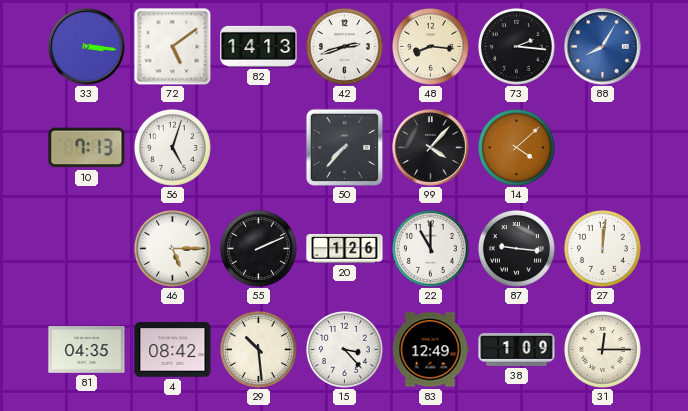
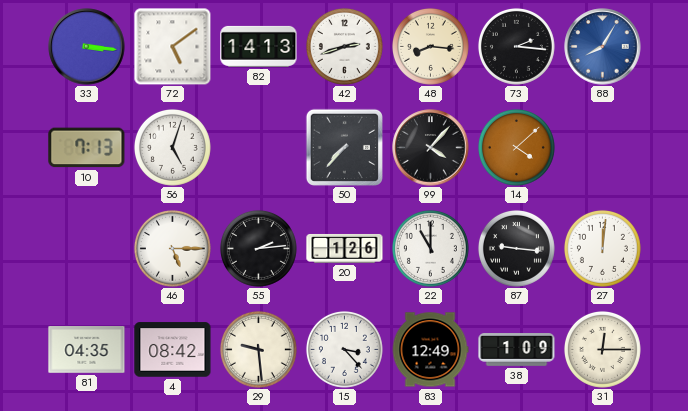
55: 2:11 -> 2:14 (258, 248)
29: 10:29 -> 9:29 (258, 349)
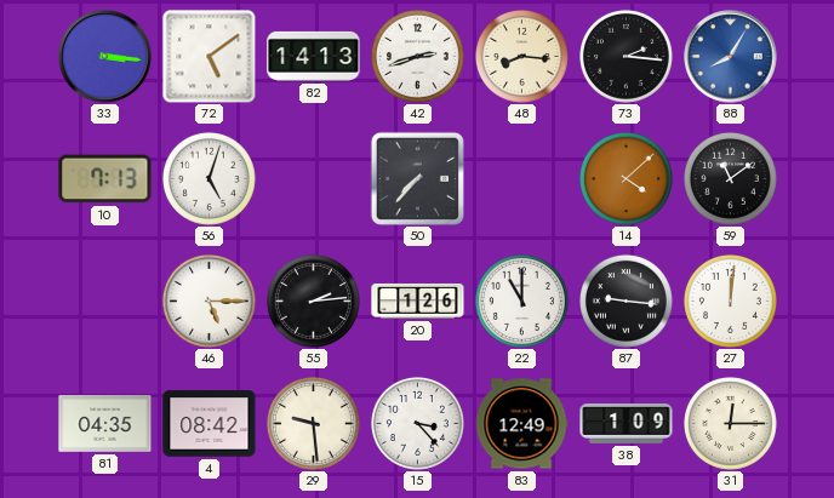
99: 4:07 -> none (431, 148)
59: none -> 11:09 (730, 178)
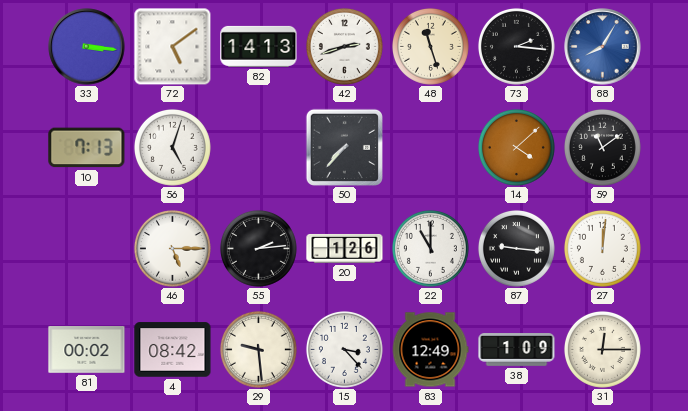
48: 8:16 -> 11:27 (430, 46)
81: 04:35 -> 00:02 (87, 350)
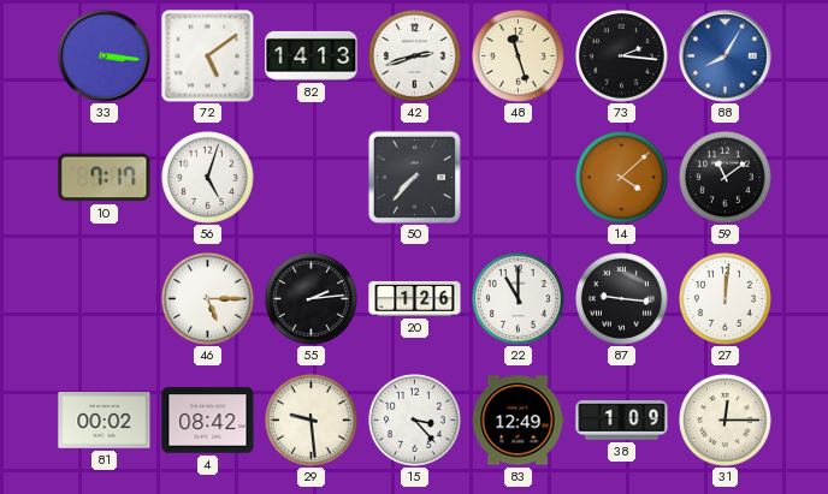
10: 7:13 -> 7:17 (105, 178)
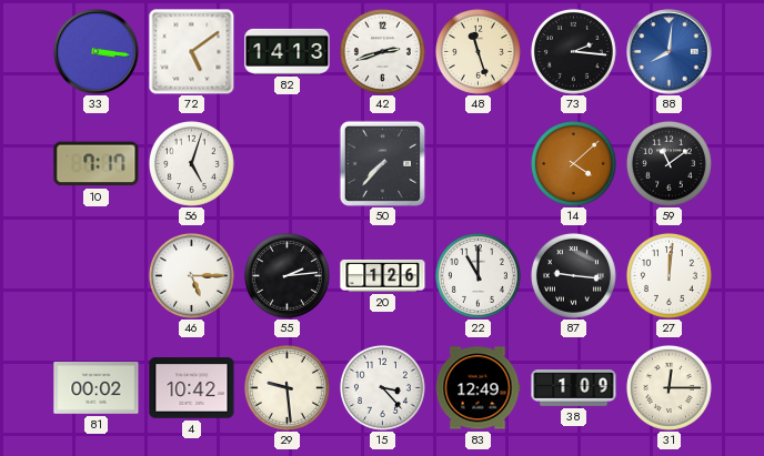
88: 8:05 -> 8:01 (670, 52)
4: 08:42 -> 10:42 (192, 388)
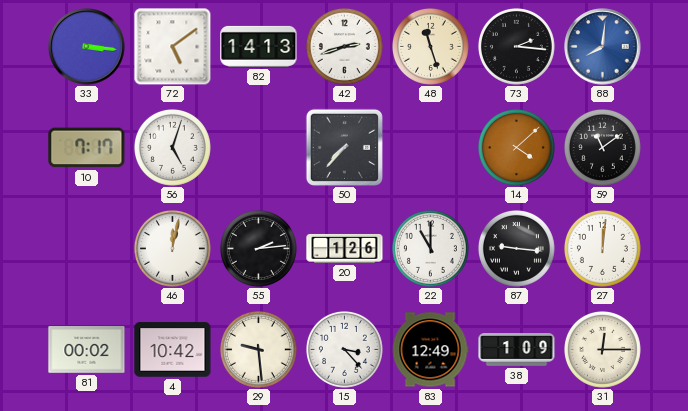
46: 5:15 -> 12:02 (172, 248)
